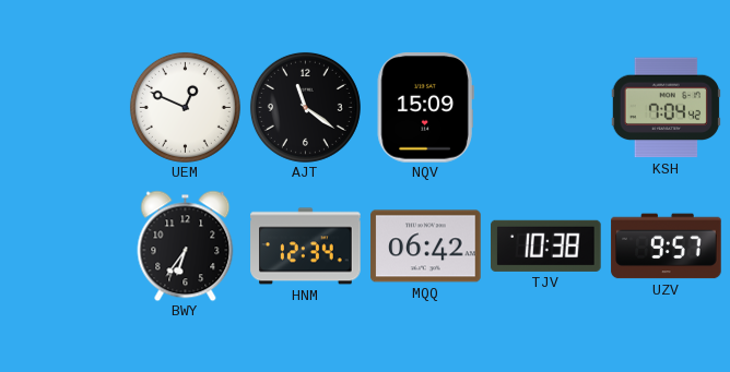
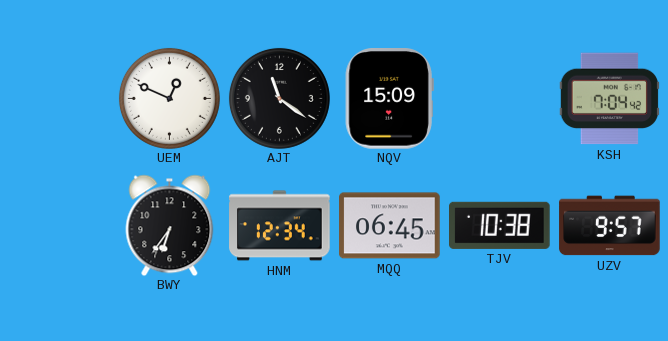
MQQ: 06:42 -> 06:45 (390, 226)
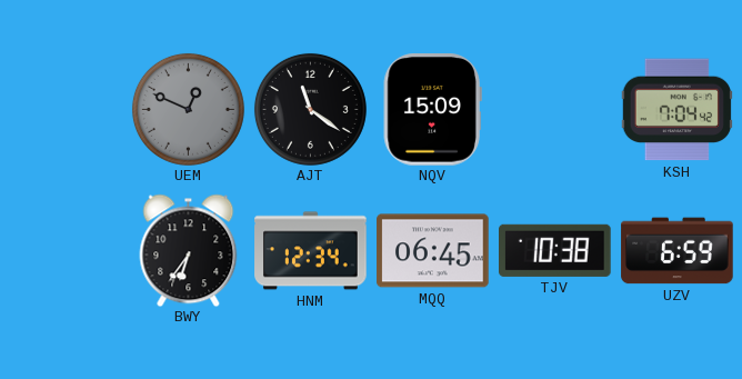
UEM dial: white -> grey (188, 109)
UZV: 9:57 -> 6:59 (678, 251)
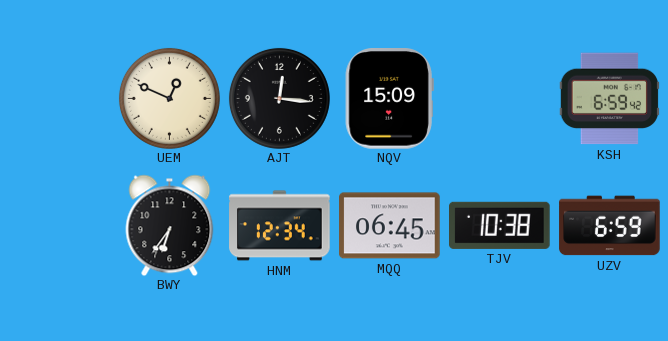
UEM dial: grey -> cream (169, 98)
AJT: 11:21 -> 12:16 (279, 98)
KSH: 7:04 -> 6:59 (609, 99)
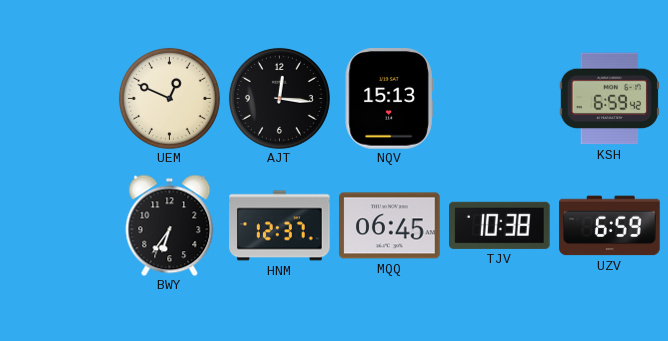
NQV: 15:09 -> 15:13 (389, 99)
HNM: 12:34 -> 12:37 (280, 226)
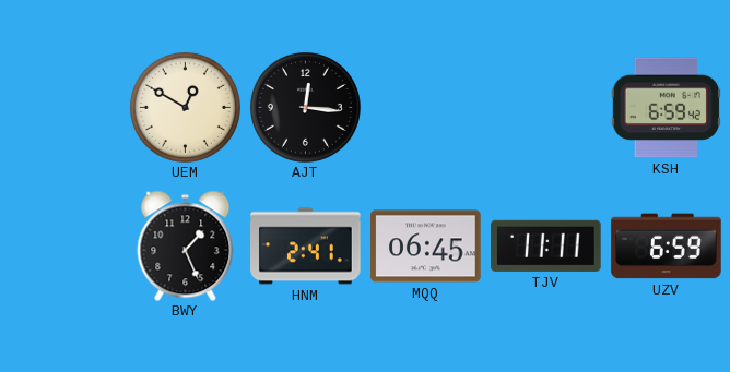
UEM: 12:49 -> 12:50 (185, 107)
NQV: 15:13 -> none (389, 99)
BWY: 6:36 -> 1:26 (186, 245)
HNM: 12:37 -> 2:41 (306, 247)
TJV: 10:38 -> 11:11 (546, 245)
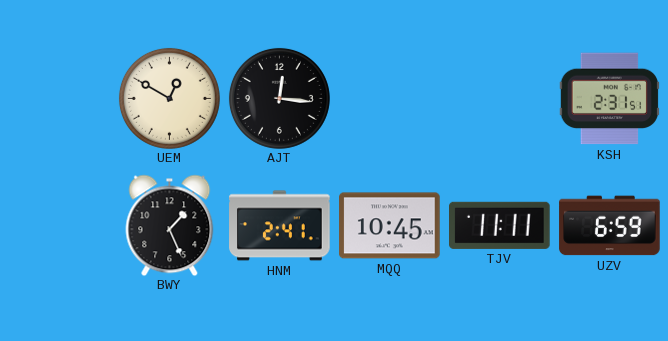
KSH: 6:59 -> 2:31 (609, 99)
MQQ: 06:45 -> 10:45 (390, 226)
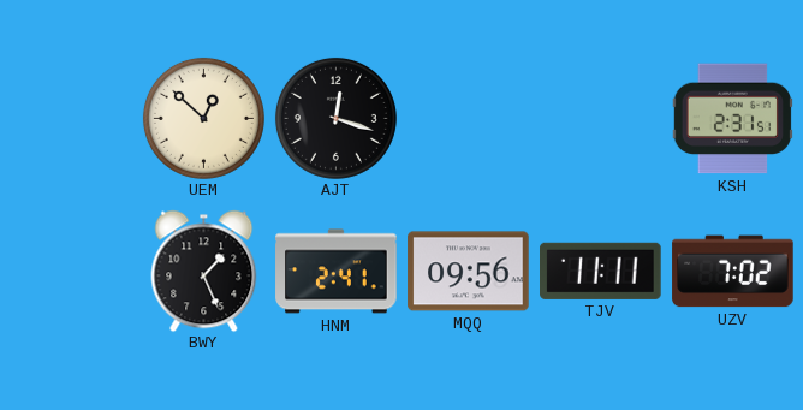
UEM: 12:50 -> 12:52 (203, 118)
AJT: 12:16 -> 12:18 (335, 118)
MQQ: 10:45 -> 09:56 (469, 272)
UZV: 6:59 -> 7:02 (733, 272)
